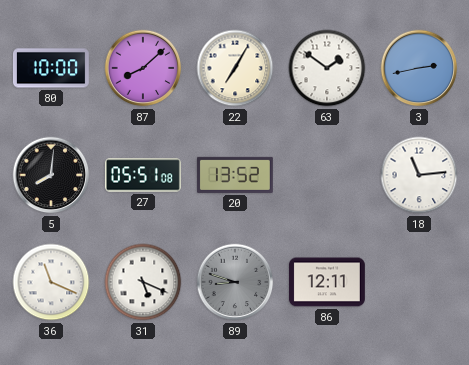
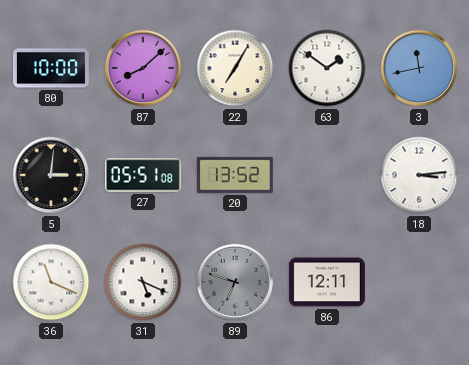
3: 2:43 -> 11:43 (419, 68)
5: 8:01 -> 3:01 (51, 175)
18: 11:14 -> 3:14 (419, 175)
89: 8:48 -> 6:48 (235, 282)
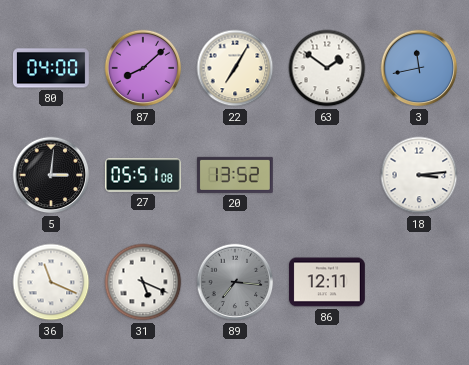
80: 10:00 -> 04:00 (51, 68)
89: 6:48 -> 7:16 (235, 282)
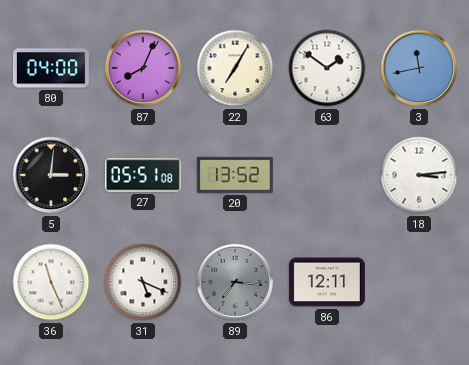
87: 8:08 -> 8:04 (143, 68)
36: 11:19 -> 11:26 (51, 282)
